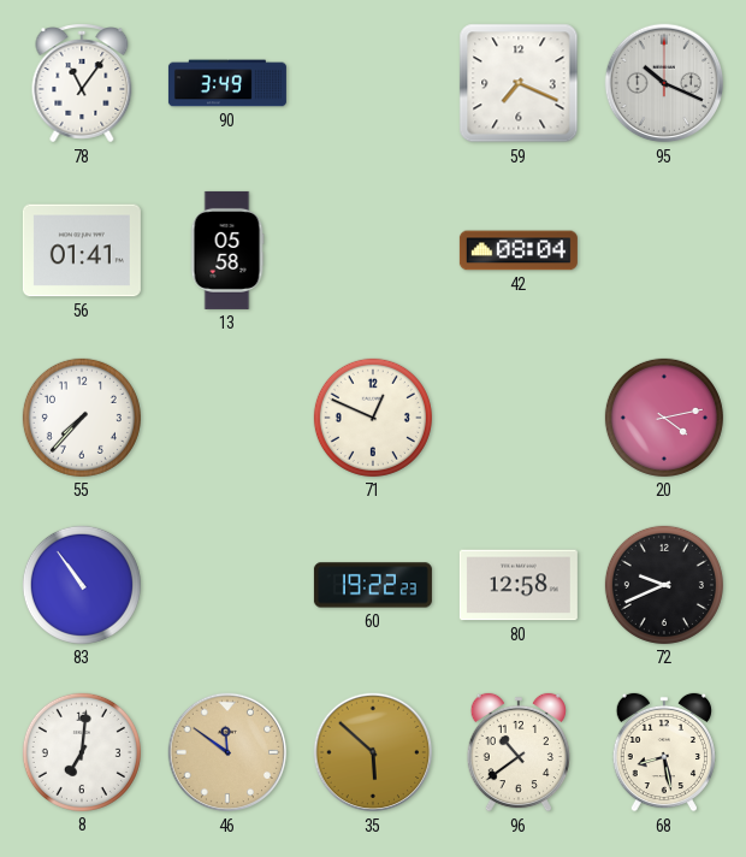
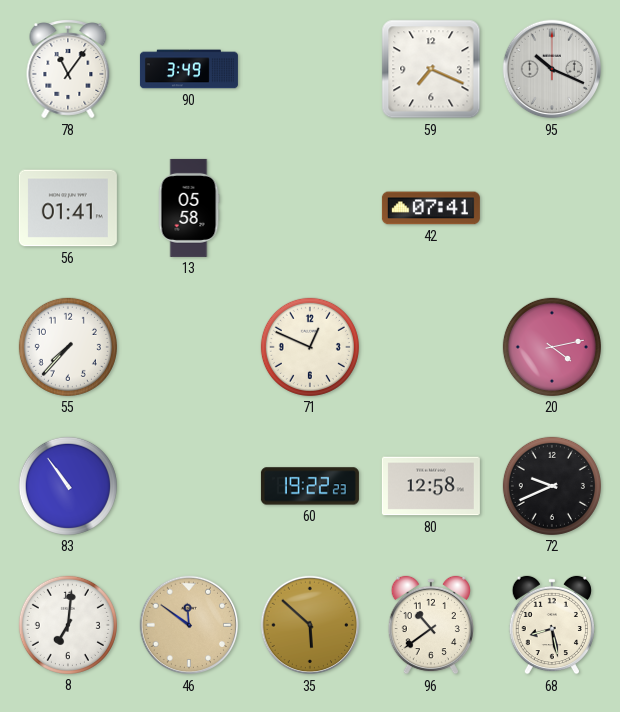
42: 08:04 -> 07:41 (431, 208)
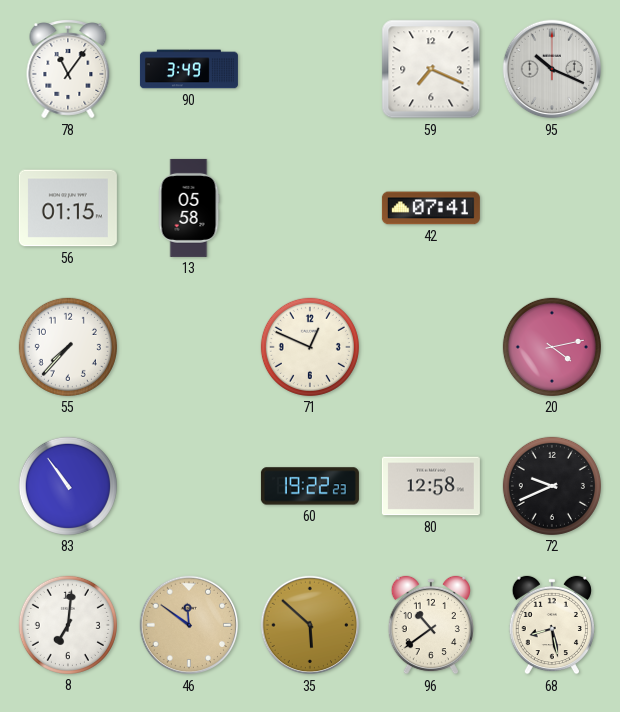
56: 01:41 -> 01:15 (68, 208)
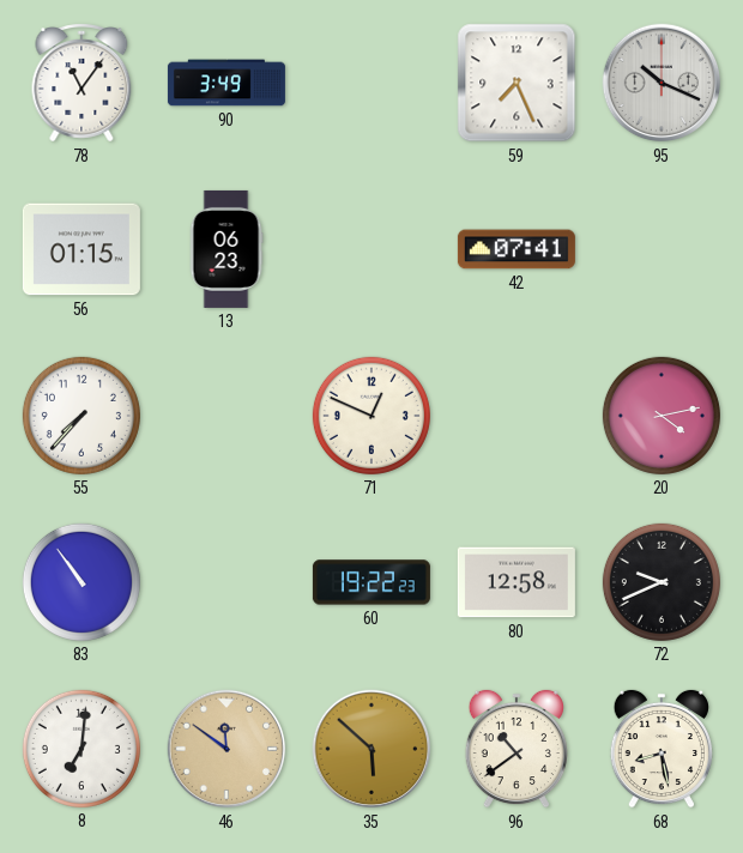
59: 7:19 -> 7:26 (517, 83)
13: 05:58 -> 06:23 (226, 249)
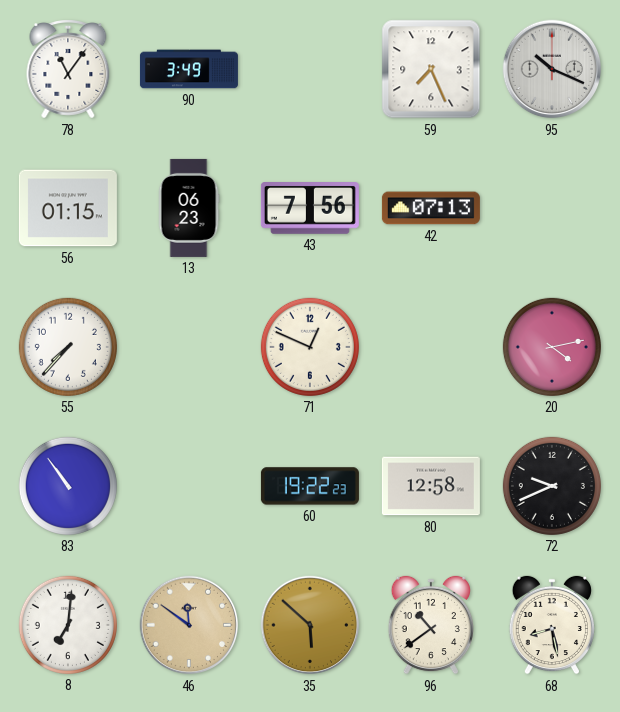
43: none -> 7:56 (310, 209)
42: 07:41 -> 07:13 (431, 208)
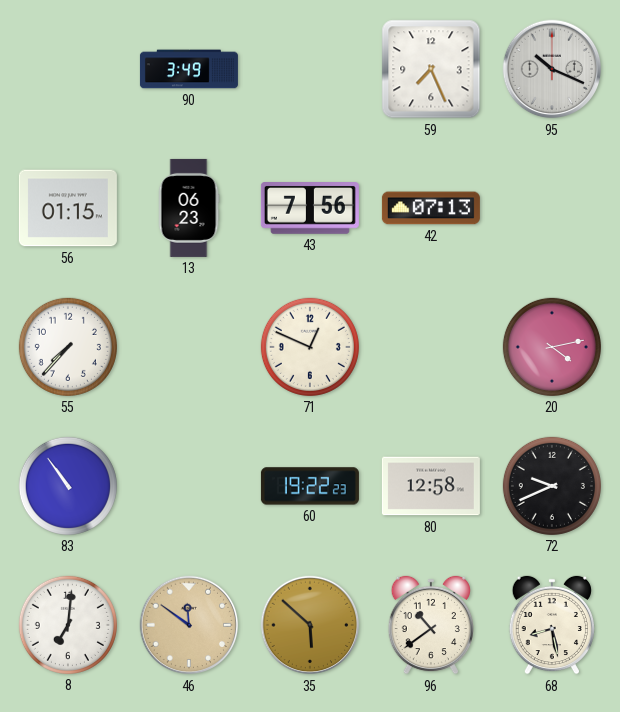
78: 11:06 -> none (68, 69)
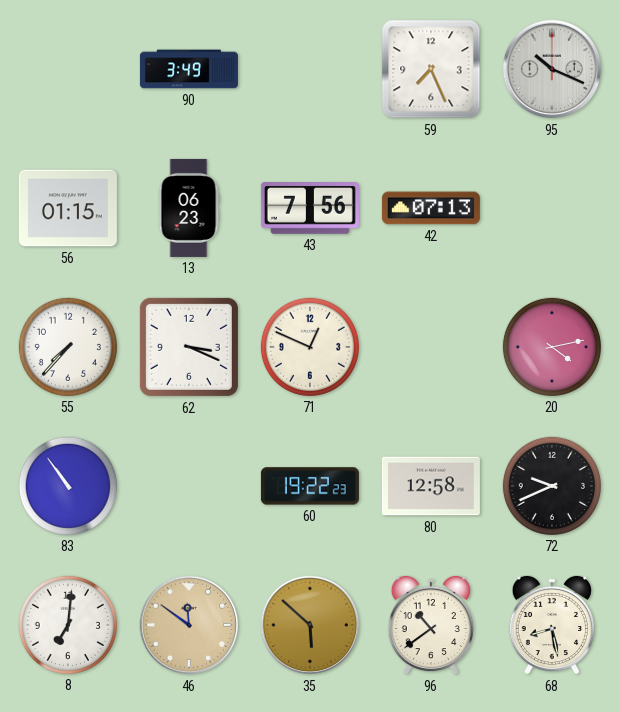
62: none -> 3:19 (189, 347)
